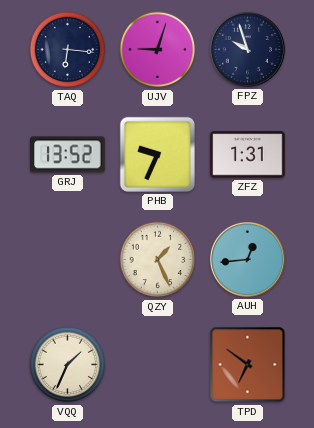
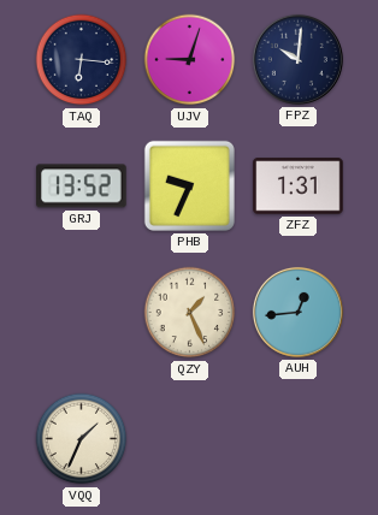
FPZ: 9:57 -> 10:01 (297, 59)
TPD: 6:51 -> none (248, 365)
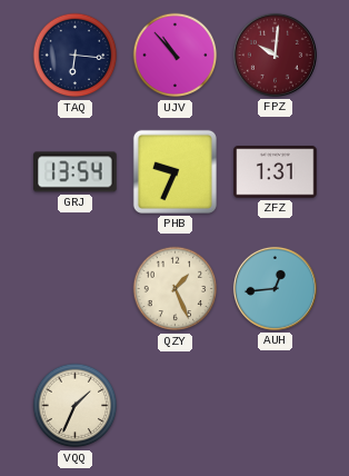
UJV: 9:03 -> 10:53 (176, 56)
FPZ dial: navy -> burgundy (275, 54)
GRJ: 13:52 -> 13:54 (76, 172)
